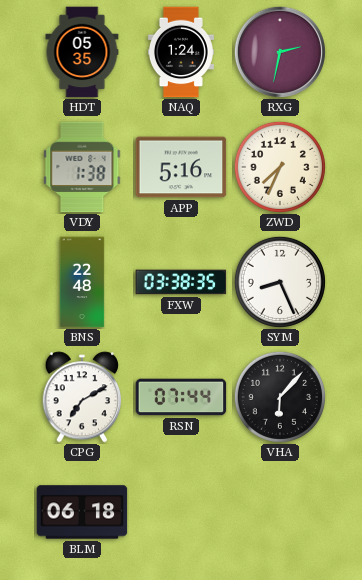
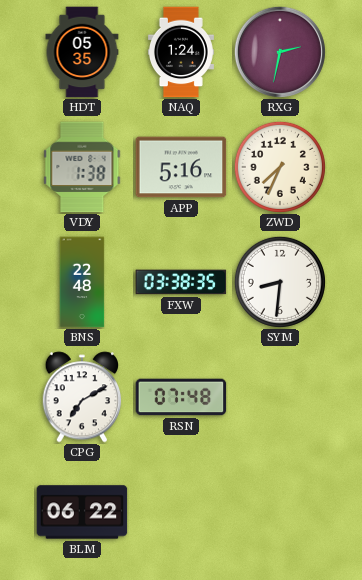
SYM: 8:26 -> 8:31 (280, 282)
RSN: 07:44 -> 07:48 (181, 397)
VHA: 6:07 -> none (280, 397)
BLM: 06:18 -> 06:22 (82, 512)
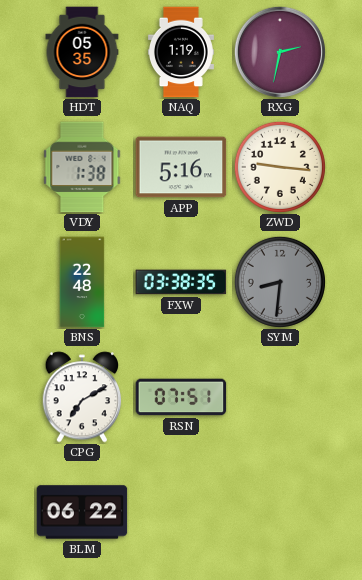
NAQ: 1:24 -> 1:19 (181, 52)
ZWD: 7:34 -> 9:16 (280, 167)
SYM dial: white -> grey (280, 282)
RSN: 07:48 -> 07:51 (181, 397)
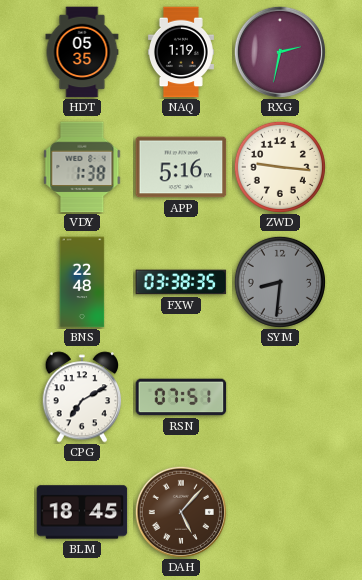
BLM: 06:22 -> 18:45 (82, 512)
DAH: none -> 5:07 (181, 512)
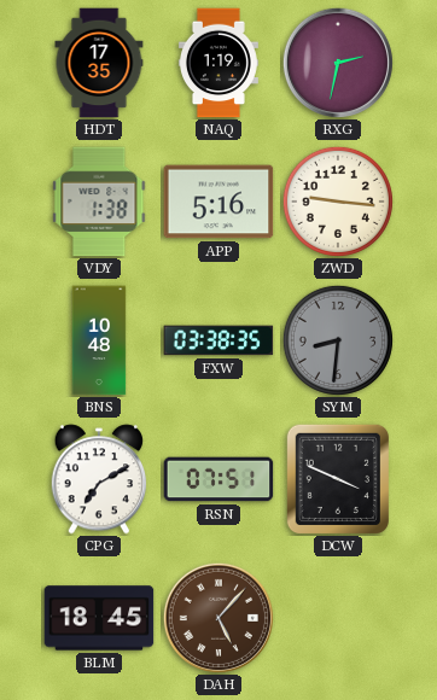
HDT: 05:35 -> 17:35 (99, 63)
BNS: 22:48 -> 10:48 (99, 340)
DCW: none -> 3:49 (337, 478)
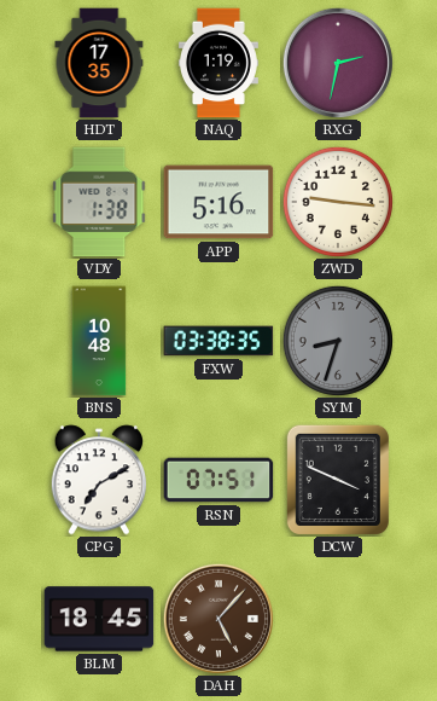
SYM: 8:31 -> 8:33 (338, 341)
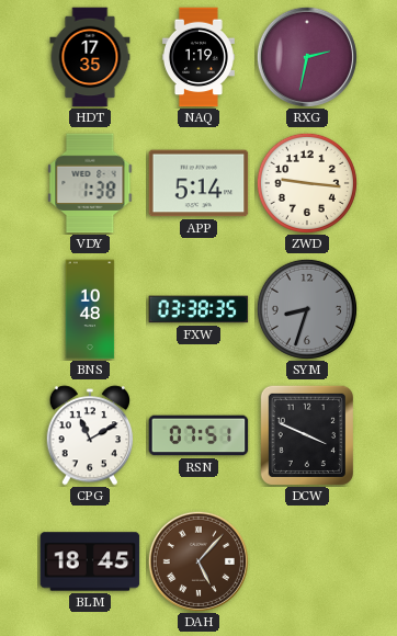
APP: 5:16 -> 5:14 (198, 183)
CPG: 7:10 -> 11:10 (90, 435)
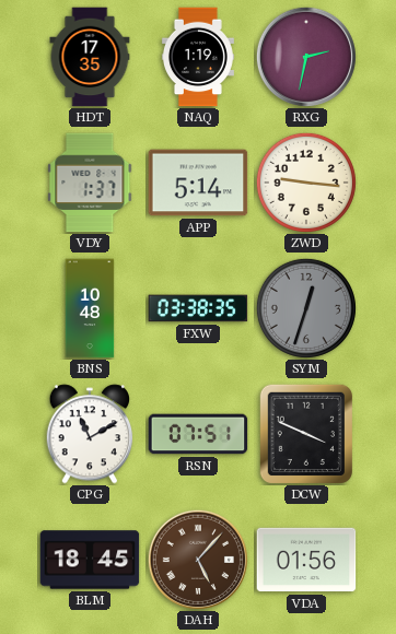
VDY: 1:38 -> 1:37 (90, 183)
SYM: 8:33 -> 12:33 (306, 308)
VDA: none -> 01:56 (306, 560)
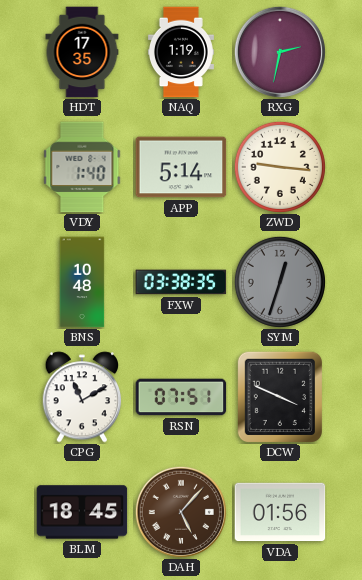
VDY: 1:37 -> 1:40 (82, 167)
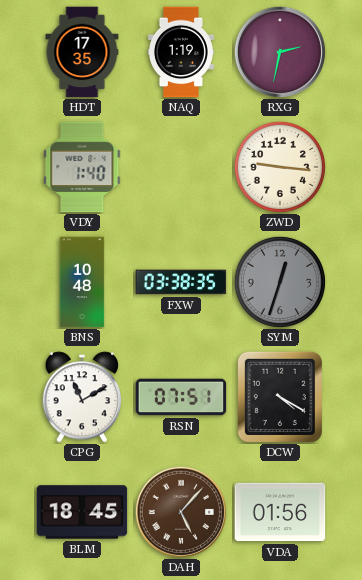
APP: 5:14 -> none (181, 167)
DCW: 3:49 -> 4:20 (279, 396)
